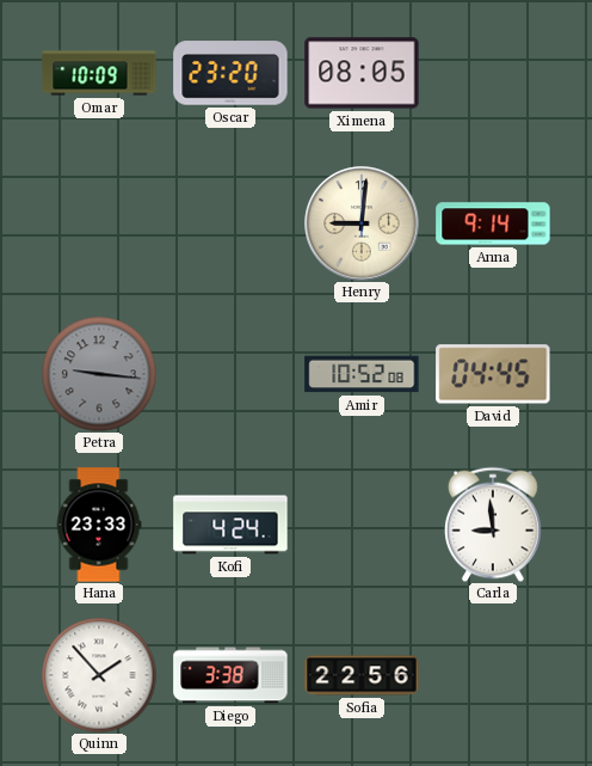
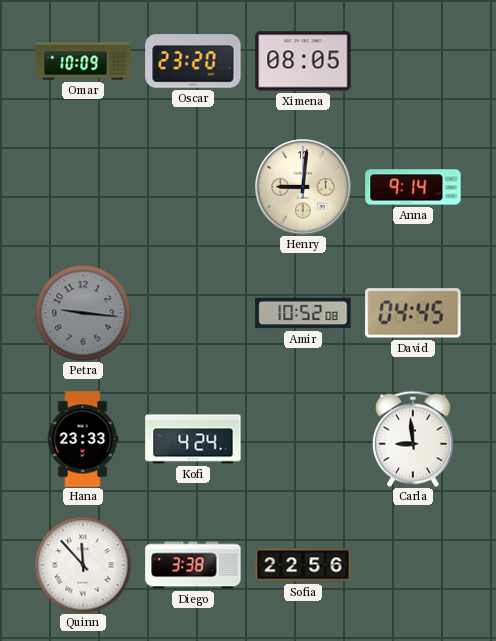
Quinn: 1:53 -> 11:53 (83, 565)
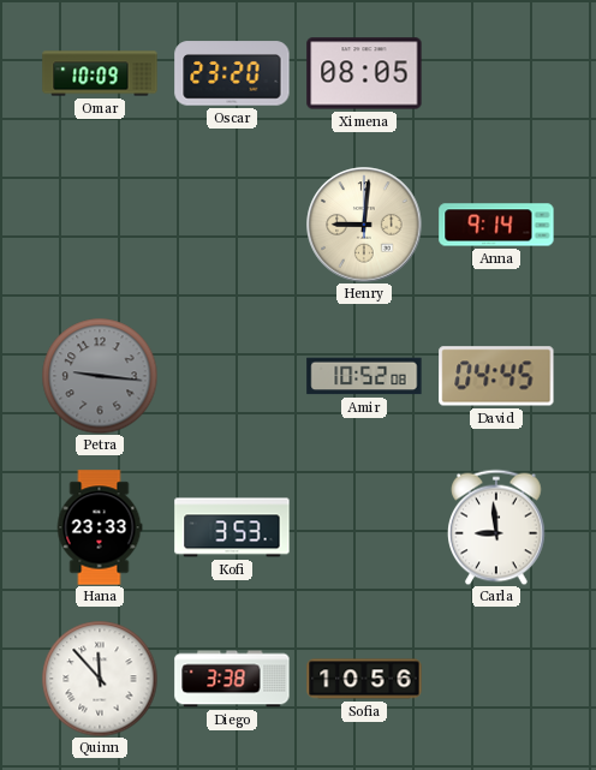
Kofi: 4:24 -> 3:53 (232, 527)
Sofia: 22:56 -> 10:56 (364, 679)
